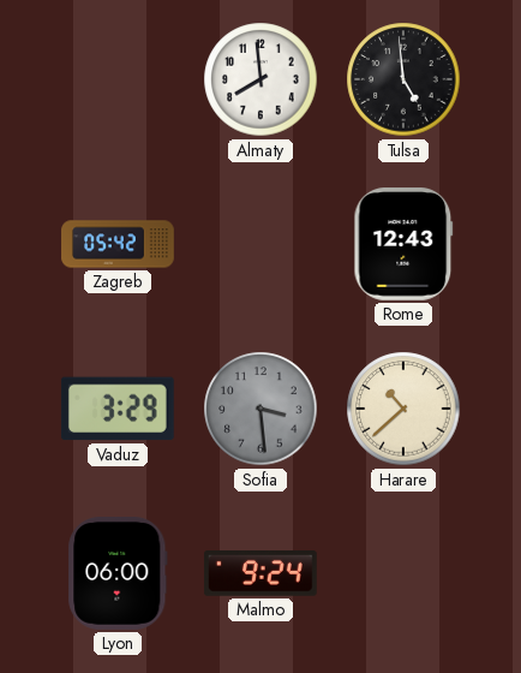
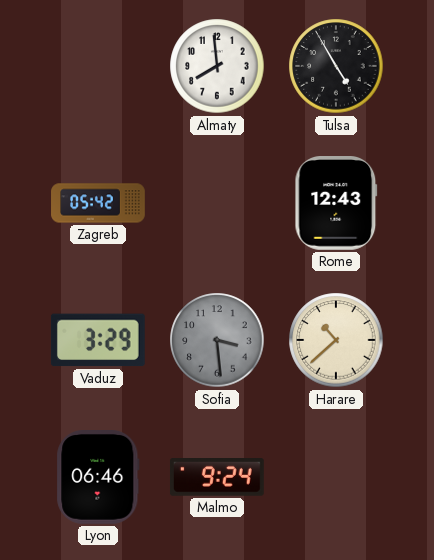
Tulsa: 4:59 -> 4:55 (336, 66)
Lyon: 06:00 -> 06:46 (98, 478)
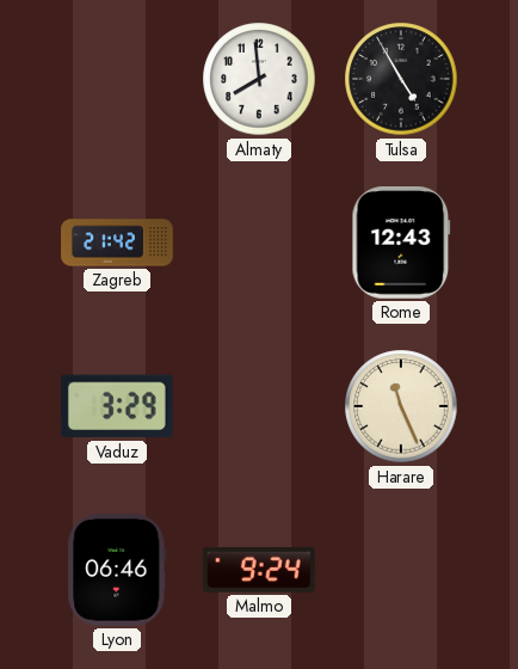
Zagreb: 05:42 -> 21:42 (117, 243)
Sofia: 3:29 -> none (217, 340)
Harare: 10:38 -> 11:26 (401, 406)
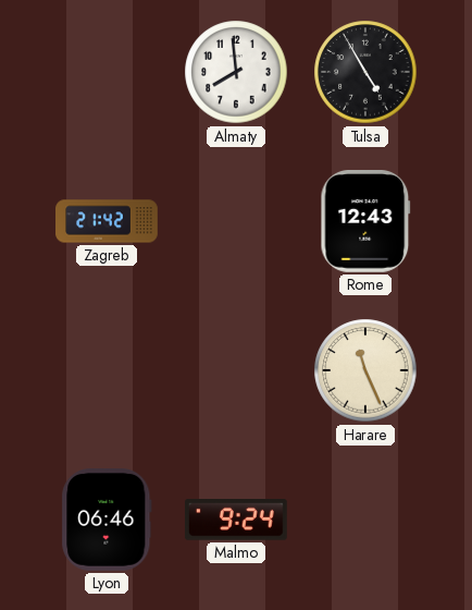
Vaduz: 3:29 -> none (117, 406)
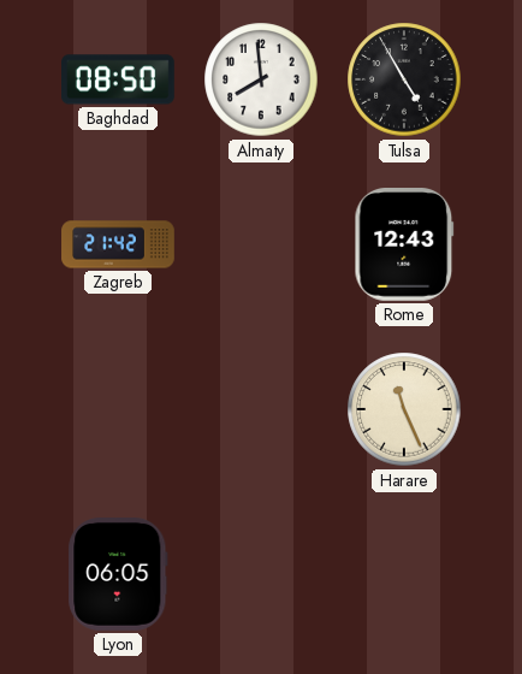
Baghdad: none -> 08:50 (119, 79)
Lyon: 06:46 -> 06:05 (118, 575)
Malmo: 9:24 -> none (236, 521)
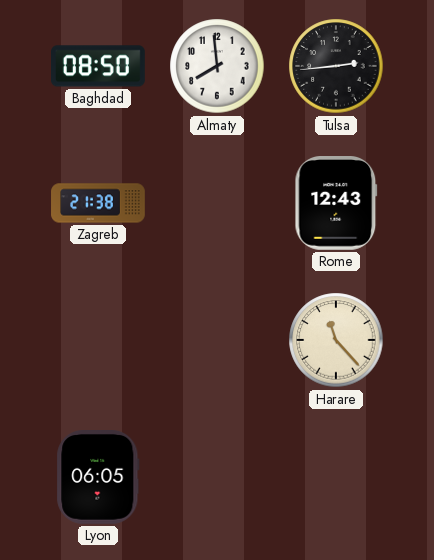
Tulsa: 4:55 -> 2:44 (336, 66)
Zagreb: 21:42 -> 21:38 (98, 203)
Harare: 11:26 -> 11:23 (336, 340)
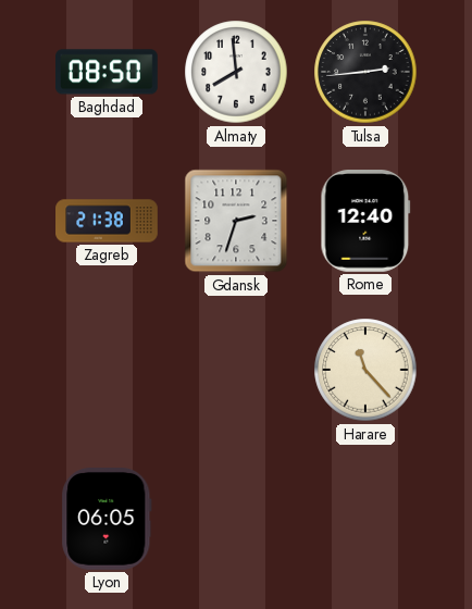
Gdansk: none -> 2:33 (236, 221)
Rome: 12:43 -> 12:40 (365, 222)
